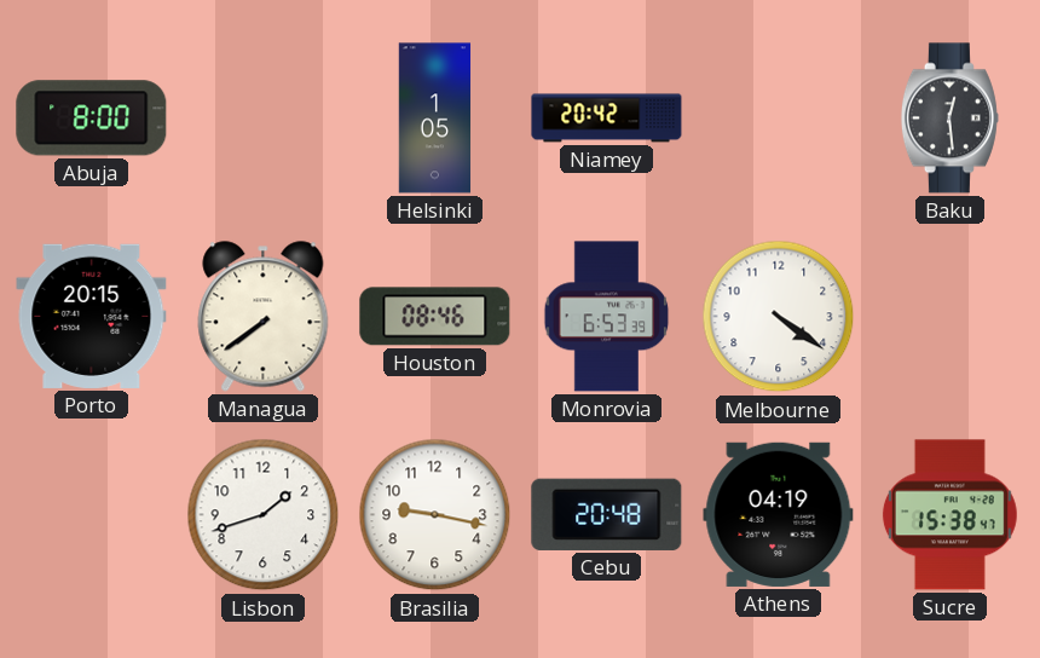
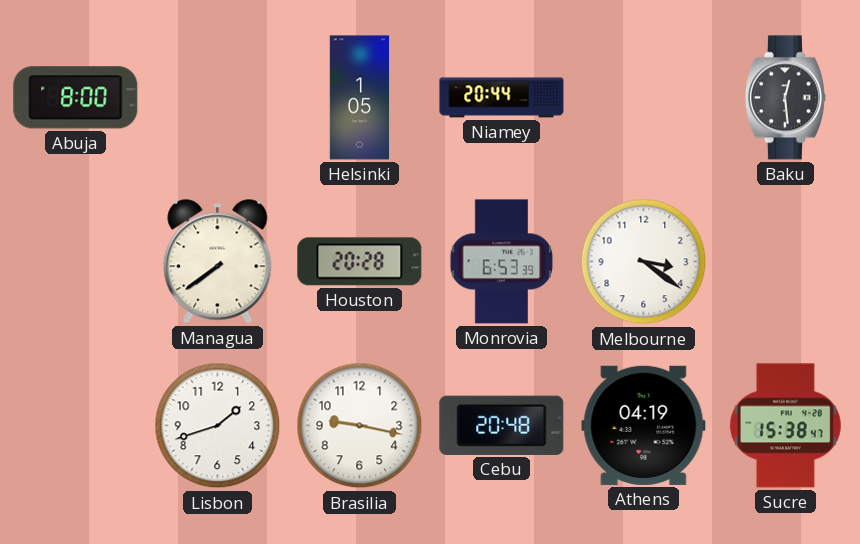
Niamey: 20:42 -> 20:44 (502, 98)
Porto: 20:15 -> none (92, 316)
Houston: 08:46 -> 20:28 (360, 262)
Melbourne: 4:21 -> 3:21 (644, 262)
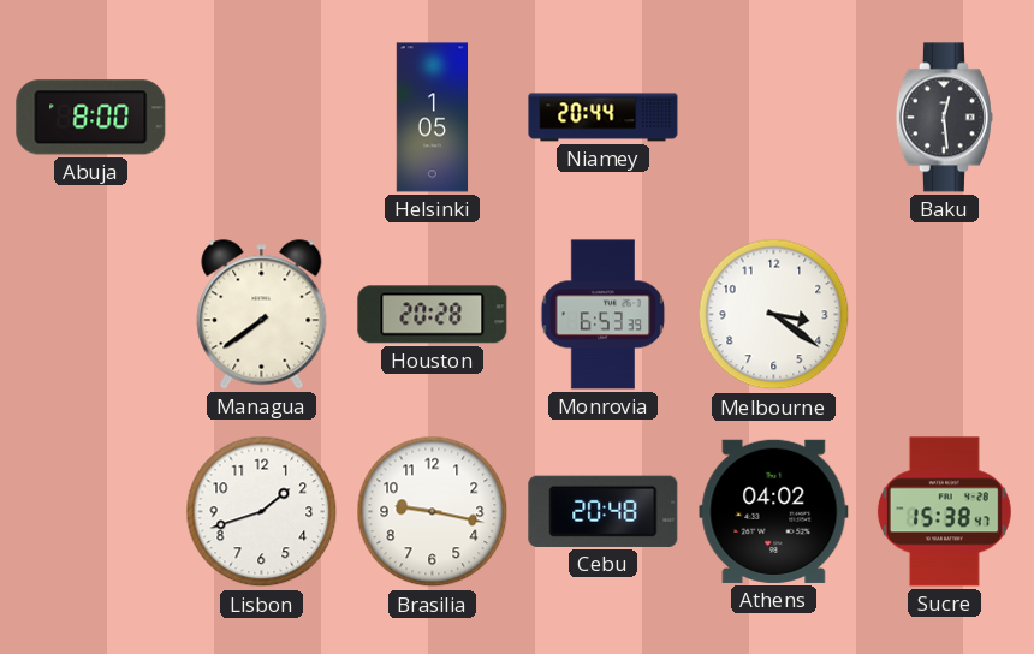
Athens: 04:19 -> 04:02 (774, 511)
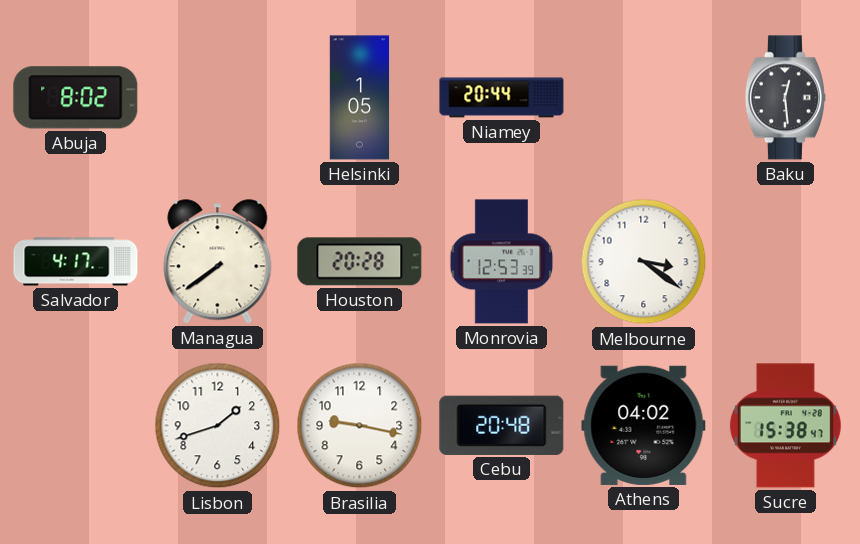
Abuja: 8:00 -> 8:02 (76, 98)
Salvador: none -> 4:17 (76, 262)
Monrovia: 6:53 -> 12:53 (502, 262)
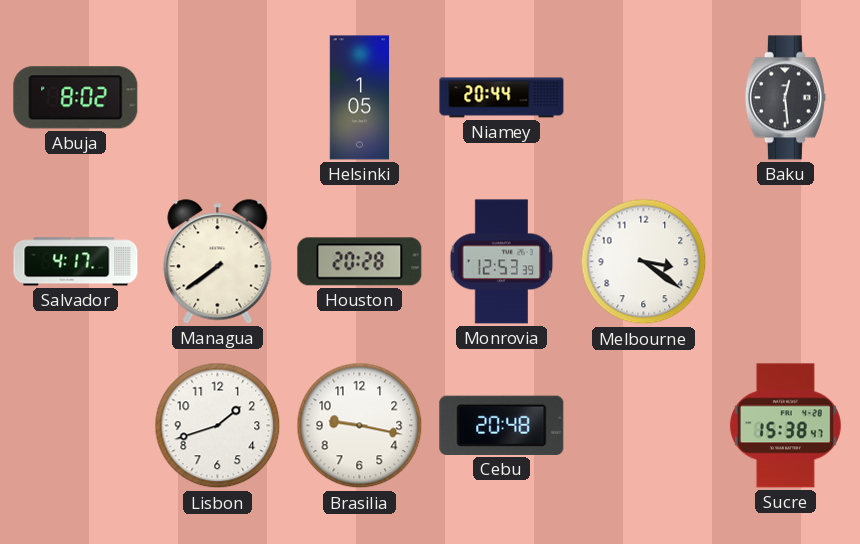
Athens: 04:02 -> none (644, 425)
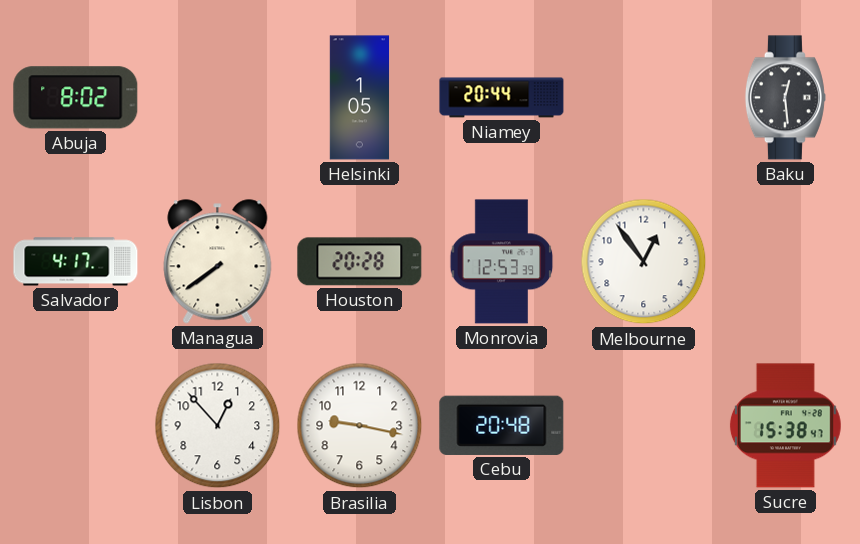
Melbourne: 3:21 -> 12:54 (644, 262)
Lisbon: 1:42 -> 12:53 (218, 426)
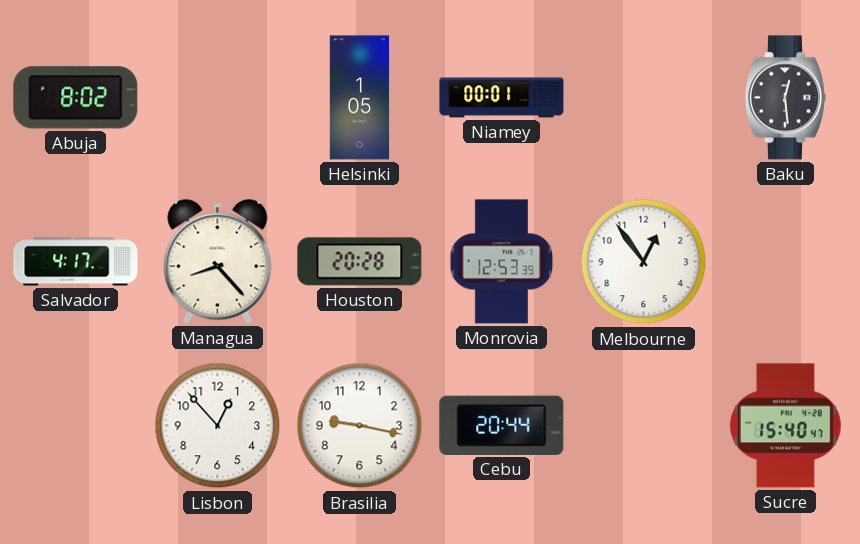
Niamey: 20:44 -> 00:01 (502, 98)
Managua: 7:39 -> 8:23 (218, 262)
Cebu: 20:48 -> 20:44 (502, 425)
Sucre: 15:38 -> 15:40 (785, 426)
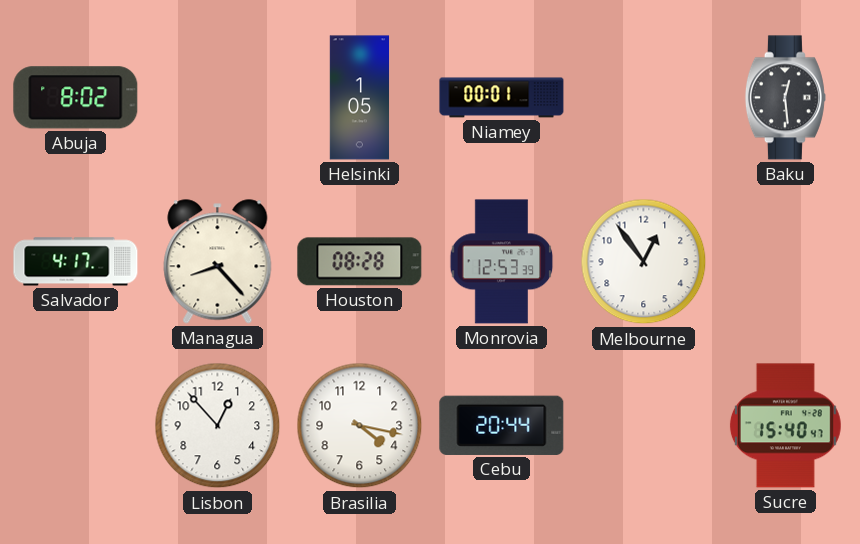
Houston: 20:28 -> 08:28 (360, 262)
Brasilia: 9:17 -> 4:17 (360, 426)
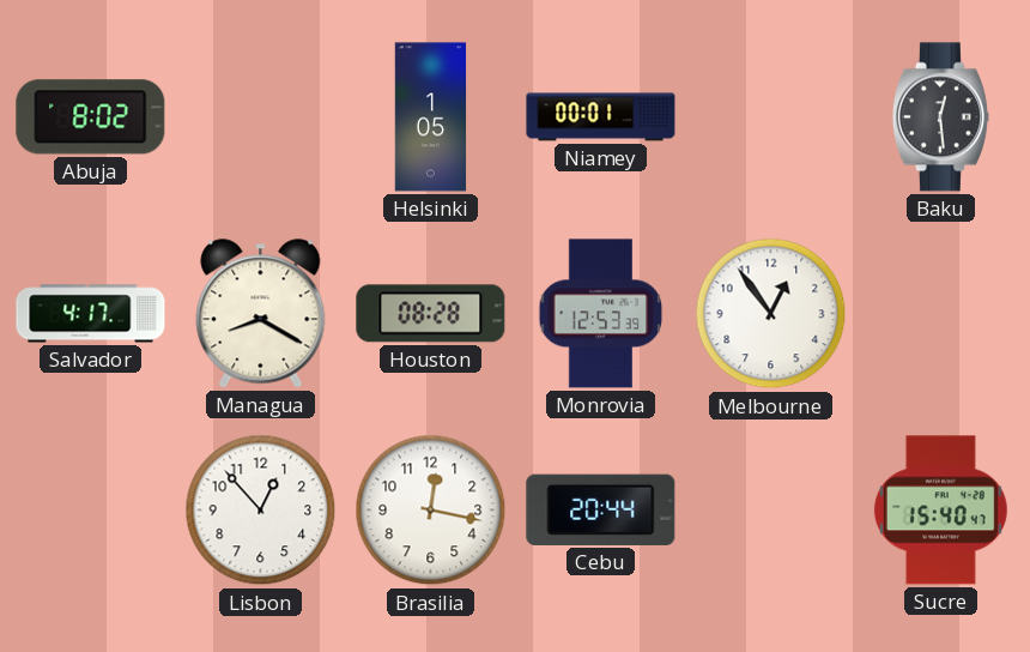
Managua: 8:23 -> 8:20 (261, 314)
Brasilia: 4:17 -> 12:17 (431, 511)
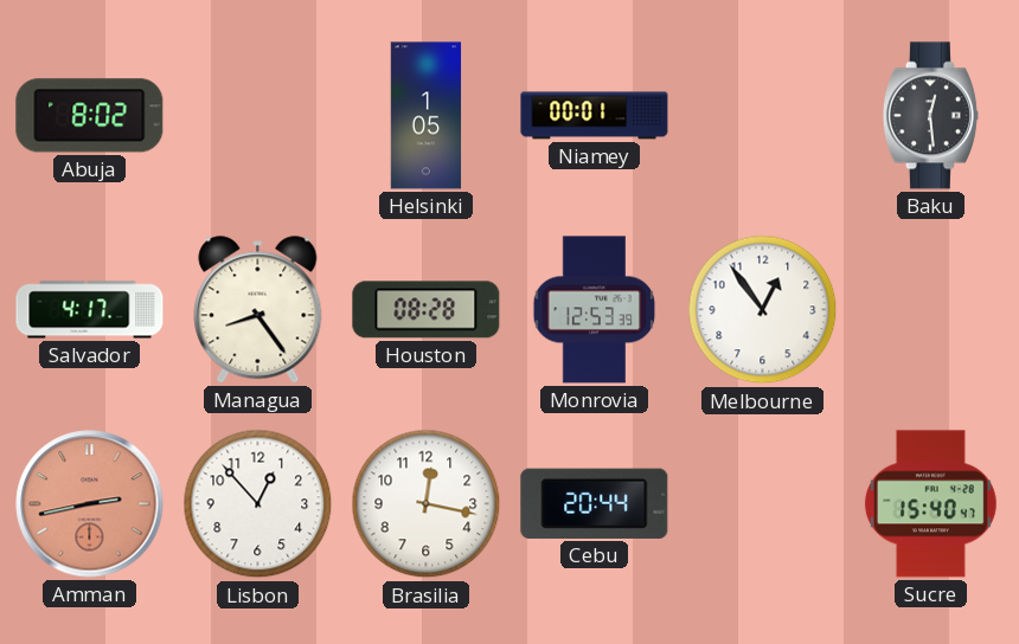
Managua: 8:20 -> 8:24 (258, 310)
Amman: none -> 2:43 (90, 504)
